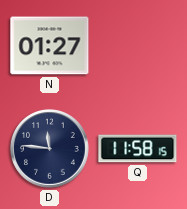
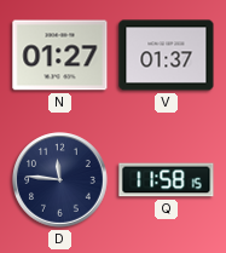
V: none -> 01:37 (167, 56)
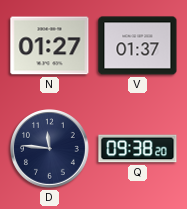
Q: 11:58 -> 09:38 (138, 149)
